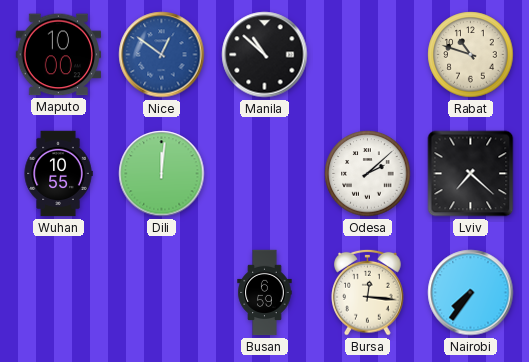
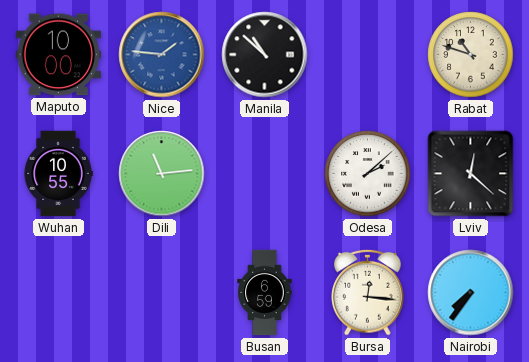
Nice: 12:51 -> 1:46 (162, 55)
Dili: 12:01 -> 11:14 (162, 174)
Lviv: 7:22 -> 12:22 (471, 174)
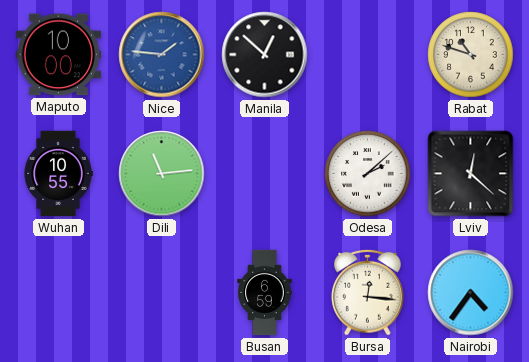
Manila: 10:52 -> 12:52 (265, 55)
Nairobi: 7:36 -> 4:36 (471, 293)
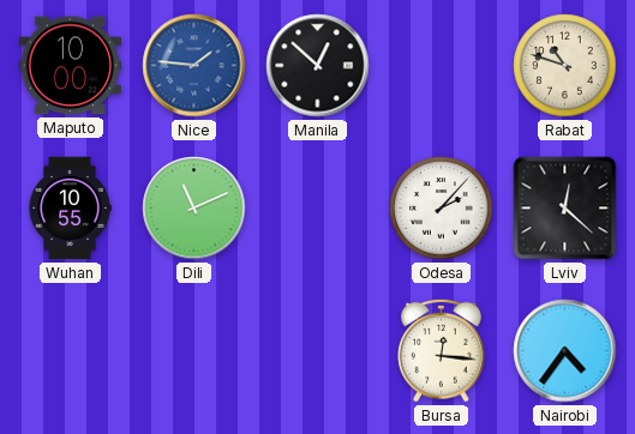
Dili: 11:14 -> 11:11 (194, 209)
Odesa: 2:08 -> 2:07 (442, 209)
Busan: 6:59 -> none (265, 293)
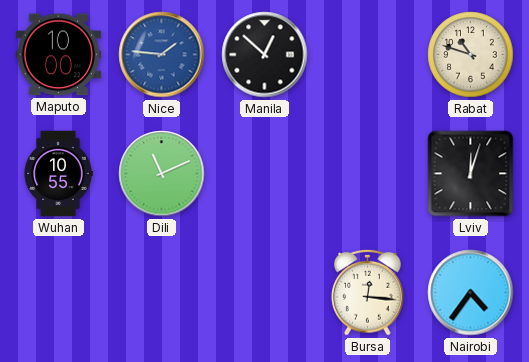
Odesa: 2:07 -> none (442, 209)
Lviv: 12:22 -> 12:03 (471, 174)
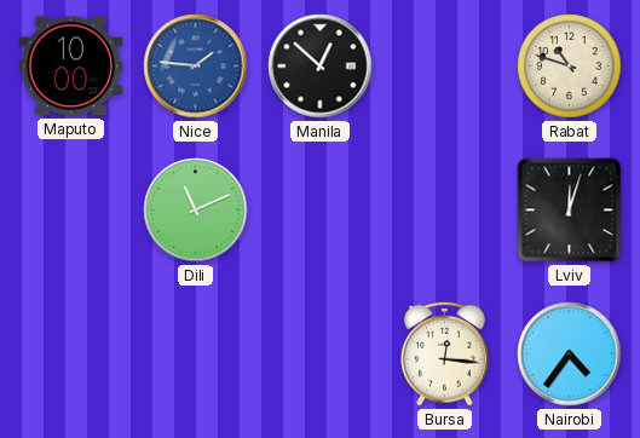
Wuhan: 10:55 -> none (58, 174)
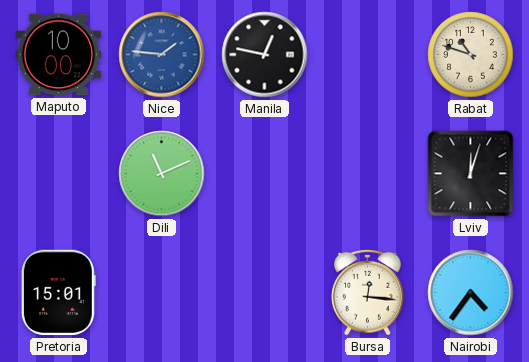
Manila: 12:52 -> 12:47 (265, 55)
Pretoria: none -> 15:01 (58, 293)
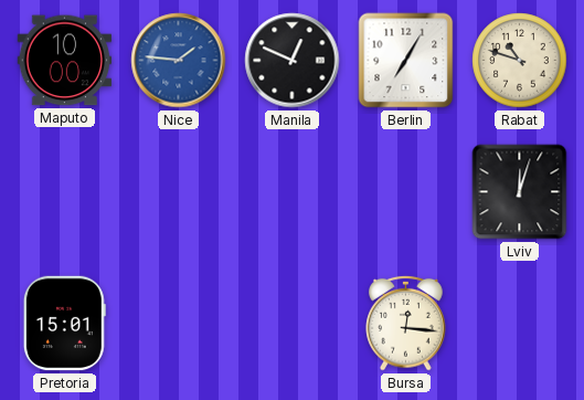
Manila: 12:47 -> 12:49 (293, 61)
Berlin: none -> 7:05 (406, 61)
Dili: 11:11 -> none (162, 174)
Nairobi: 4:36 -> none (471, 293)
